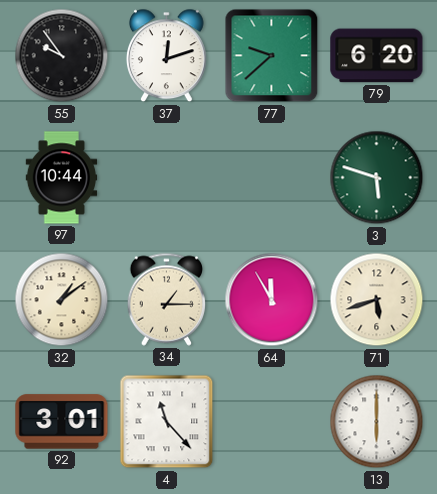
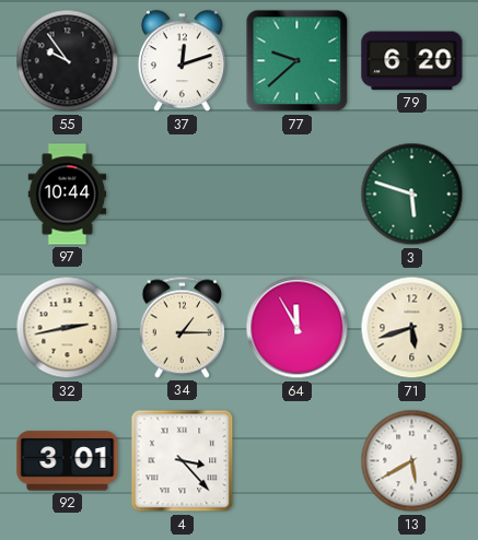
32: 1:09 -> 2:43 (68, 328)
4: 11:23 -> 3:23 (183, 461)
13: 6:00 -> 5:40 (412, 461)
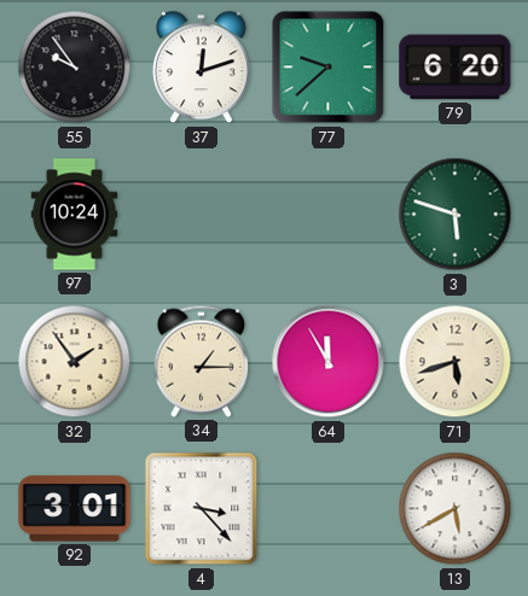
97: 10:44 -> 10:24 (75, 215)
32: 2:43 -> 1:54 (75, 362)
